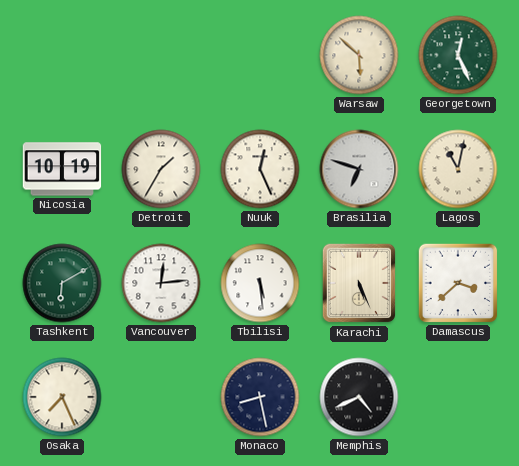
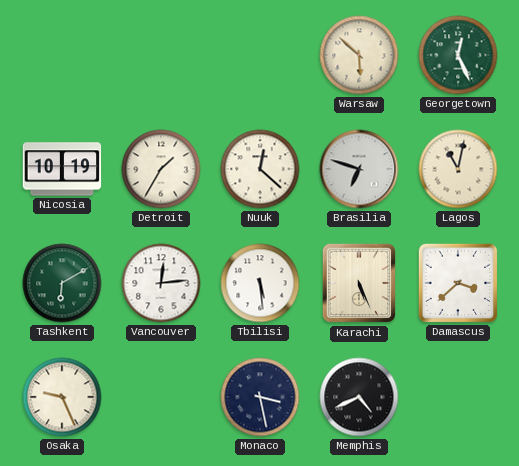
Nuuk: 12:26 -> 12:22 (260, 169)
Osaka: 7:26 -> 9:26 (62, 397)
Monaco: 8:28 -> 3:28 (260, 397)
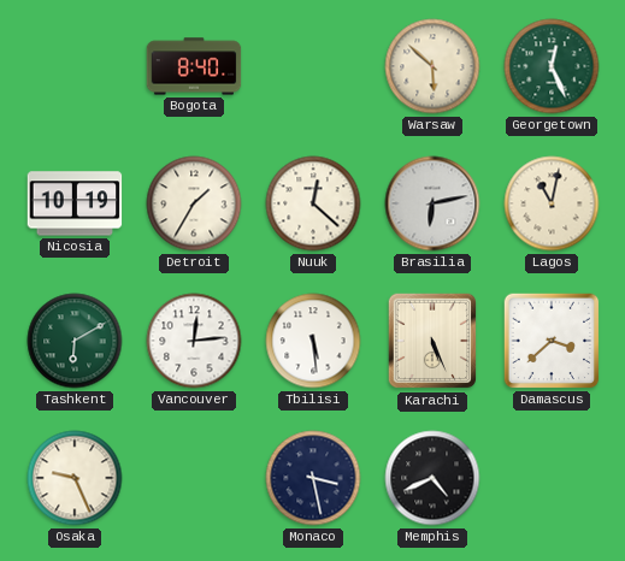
Bogota: none -> 8:40 (194, 66)
Brasilia: 6:48 -> 6:13 (432, 203)
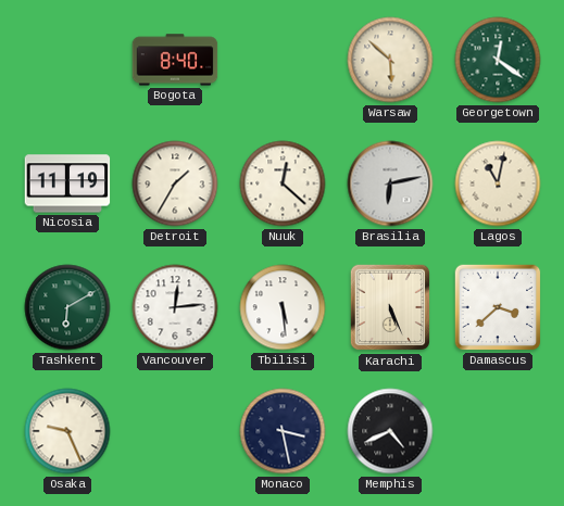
Georgetown: 12:26 -> 12:21 (498, 60)
Nicosia: 10:19 -> 11:19 (67, 184)
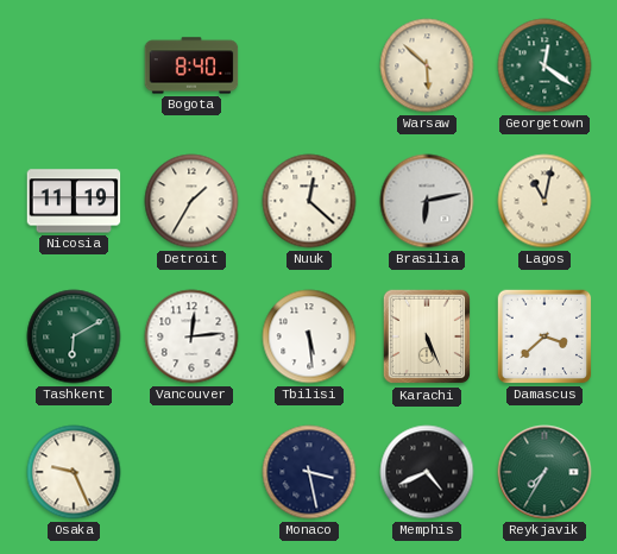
Reykjavik: none -> 7:35 (544, 472)
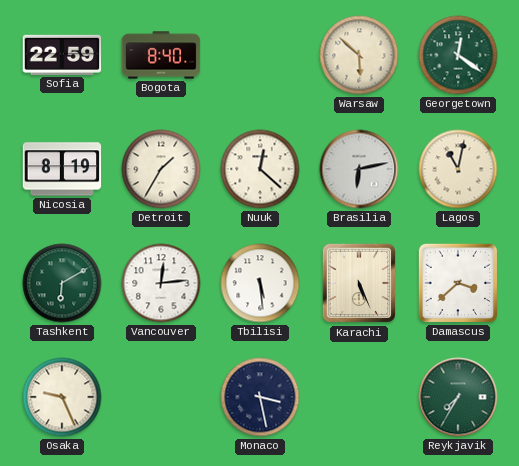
Sofia: none -> 22:59 (62, 55)
Nicosia: 11:19 -> 8:19 (62, 169)
Memphis: 4:41 -> none (427, 472)
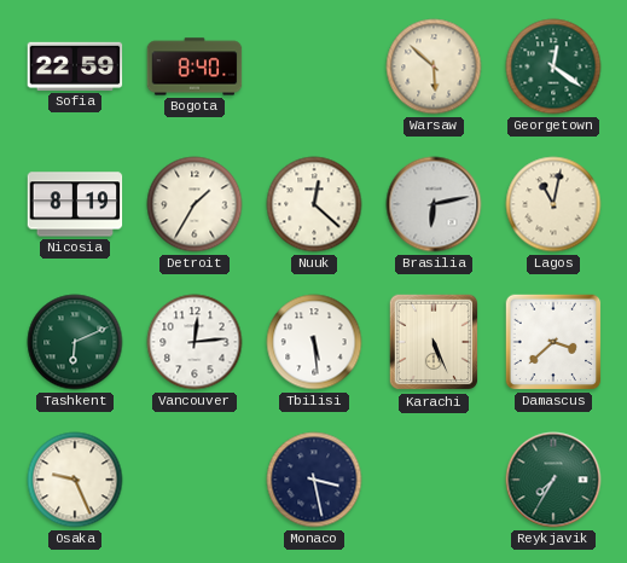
Tashkent: 6:10 -> 6:11 (75, 342)
